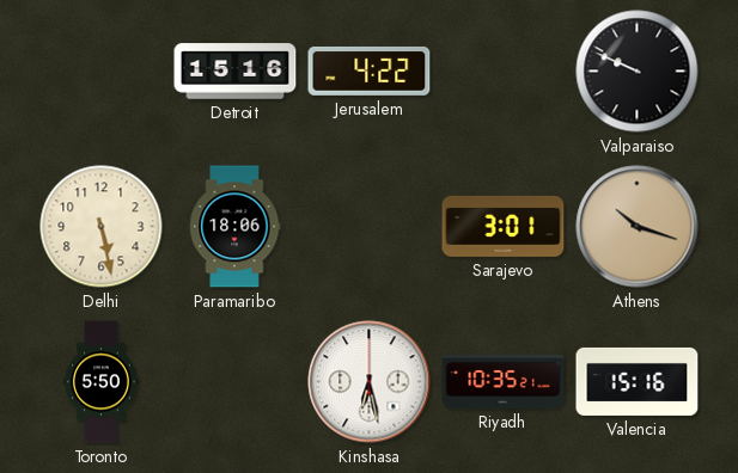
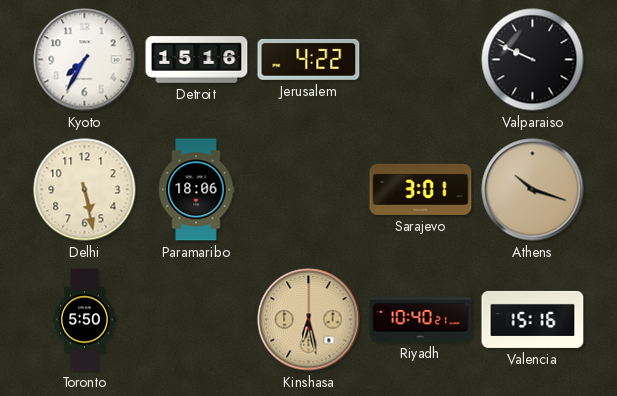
Kyoto: none -> 7:35 (85, 60)
Kinshasa dial: white -> champagne (309, 320)
Riyadh: 10:35 -> 10:40 (421, 320)
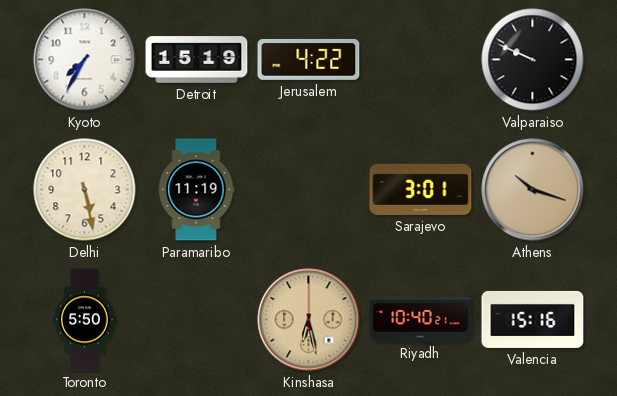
Detroit: 15:16 -> 15:19 (197, 60)
Paramaribo: 18:06 -> 11:19 (196, 190)
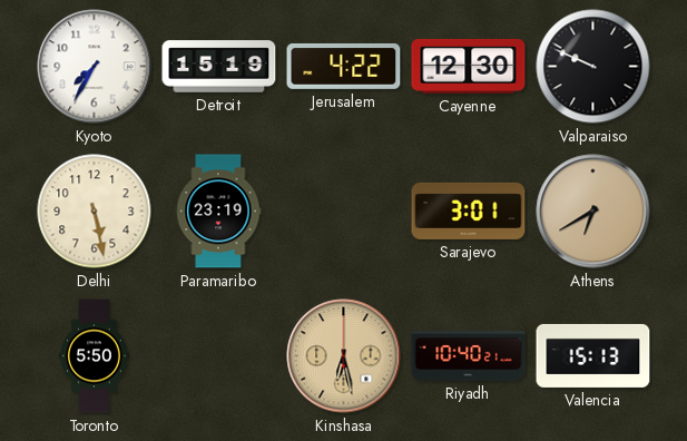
Cayenne: none -> 12:30 (469, 66)
Paramaribo: 11:19 -> 23:19 (218, 212)
Athens: 10:18 -> 6:40 (593, 212)
Valencia: 15:16 -> 15:13 (593, 355)
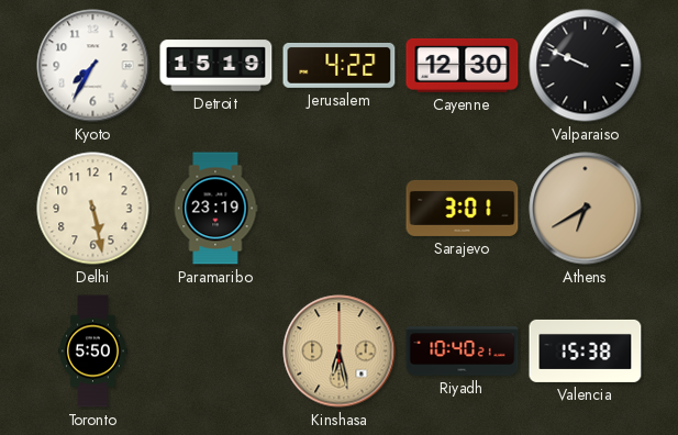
Valencia: 15:13 -> 15:38 (586, 350)
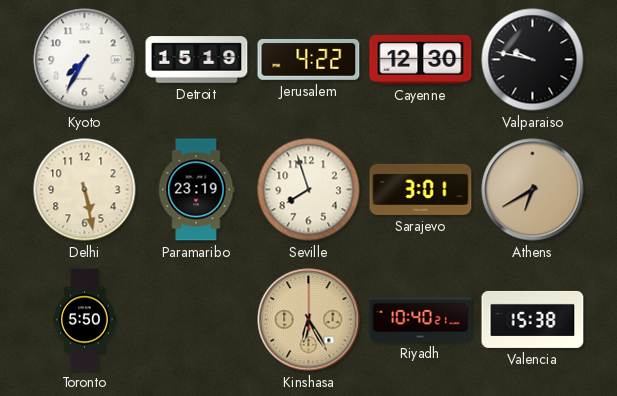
Valparaiso: 9:49 -> 9:47 (533, 60)
Seville: none -> 7:57 (309, 190)
Kinshasa: 6:28 -> 6:25 (309, 320)
